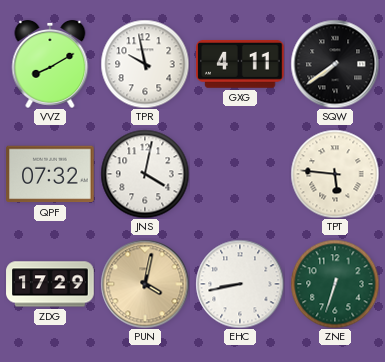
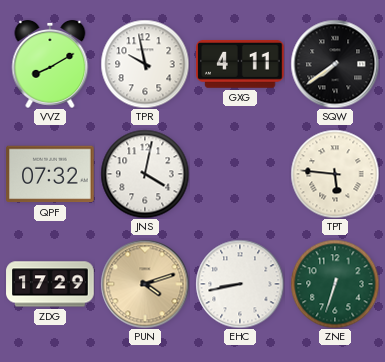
PUN: 4:02 -> 4:12 (145, 284)
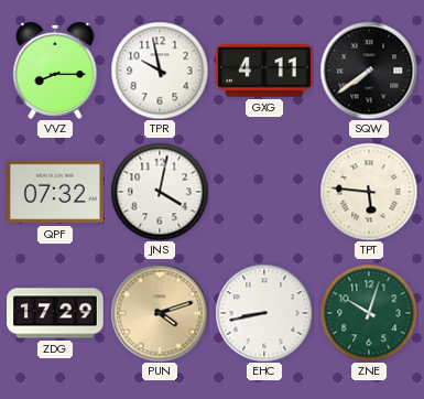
VVZ: 8:10 -> 8:15 (55, 71)
ZNE: 6:33 -> 10:03 (369, 313)
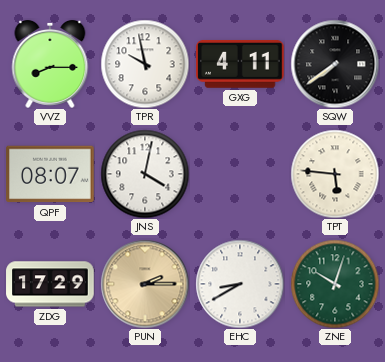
QPF: 07:32 -> 08:07 (50, 174)
PUN: 4:12 -> 2:15 (145, 284)
EHC: 8:43 -> 8:40 (240, 284)
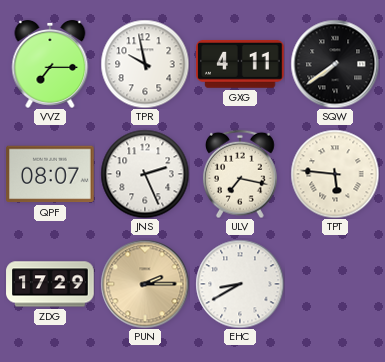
VVZ: 8:15 -> 7:15 (50, 64)
JNS: 4:02 -> 2:26 (145, 174)
ULV: none -> 7:17 (240, 174)
ZNE: 10:03 -> none (335, 284)
